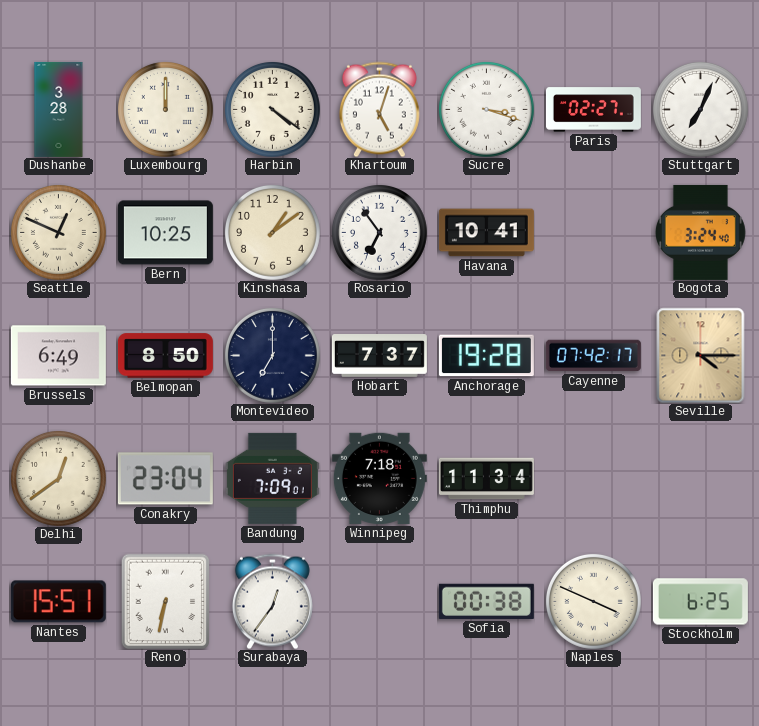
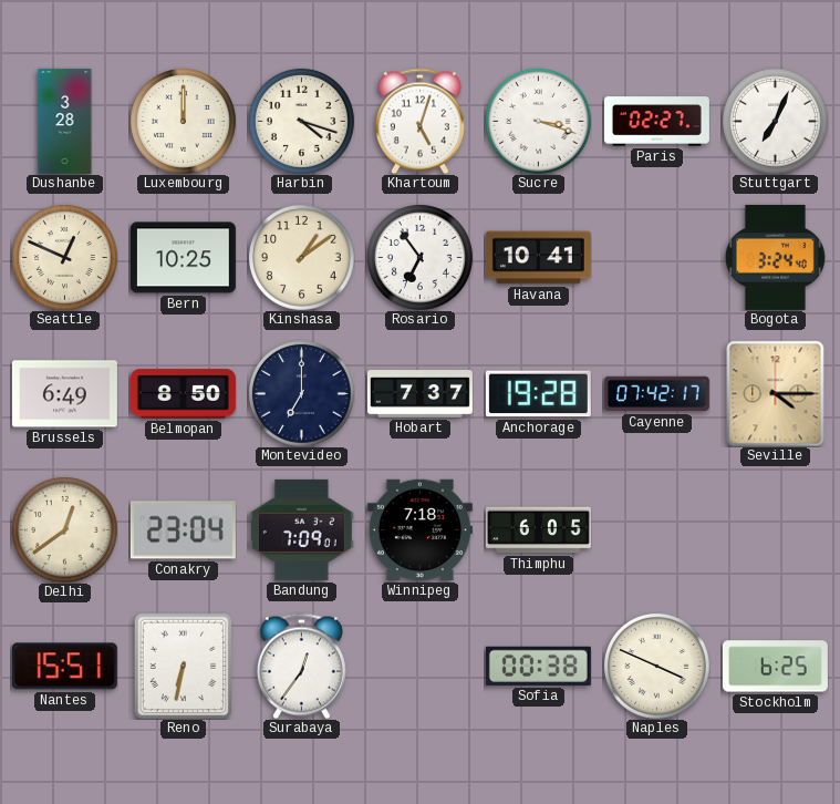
Harbin: 4:21 -> 4:18 (301, 121)
Thimphu: 11:34 -> 6:05 (538, 530)
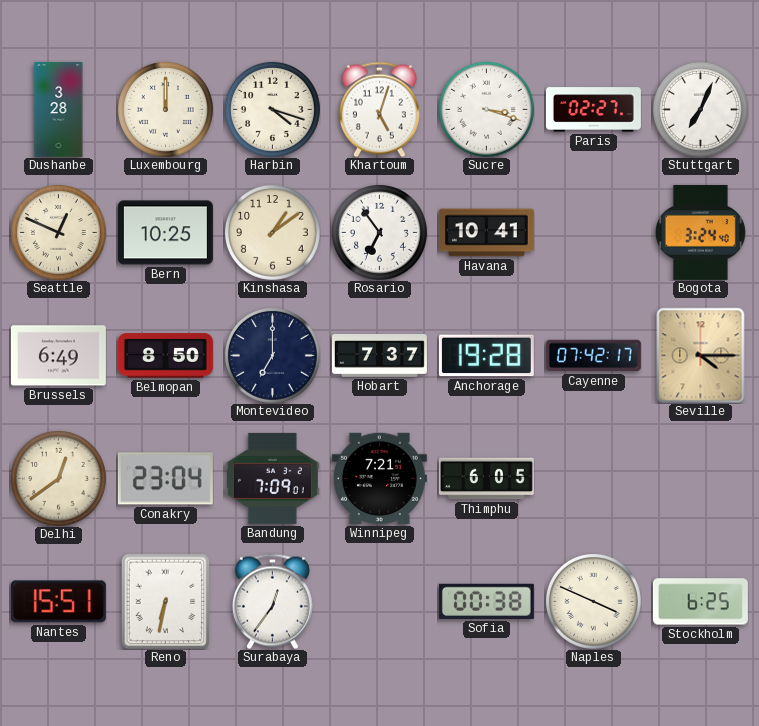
Winnipeg: 7:18 -> 7:21 (379, 478)
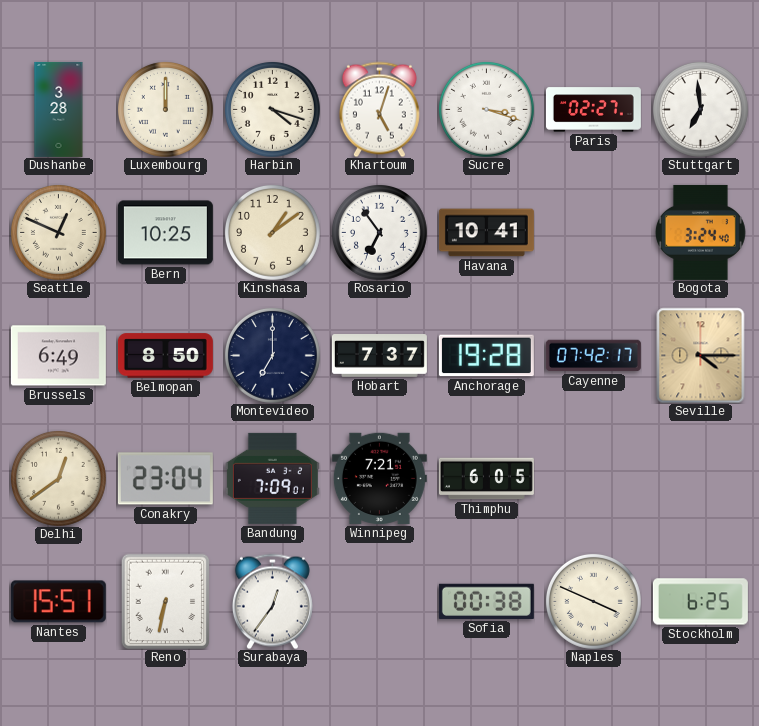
Stuttgart: 7:04 -> 6:59 (700, 109)
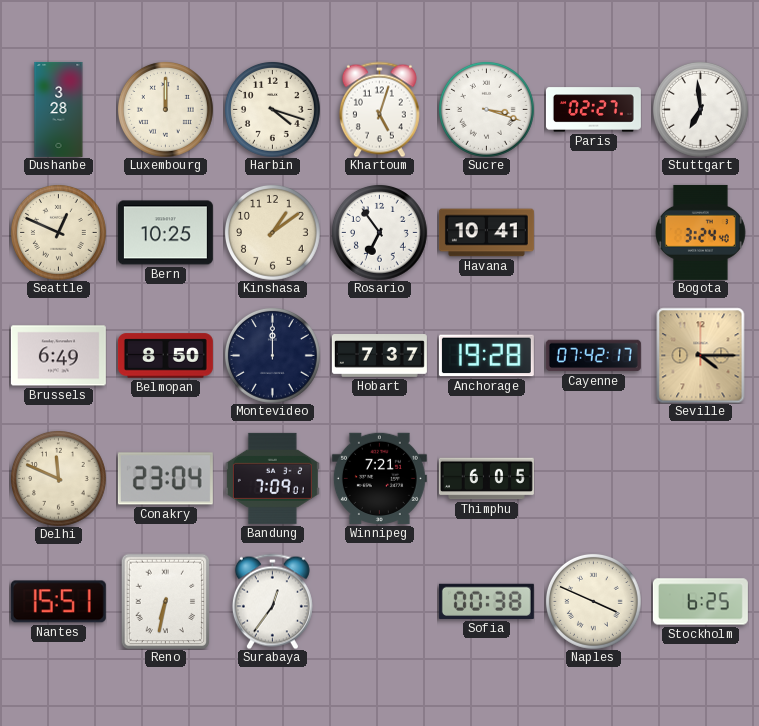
Montevideo: 7:00 -> 12:00 (272, 355)
Delhi: 12:39 -> 11:49 (58, 478)
